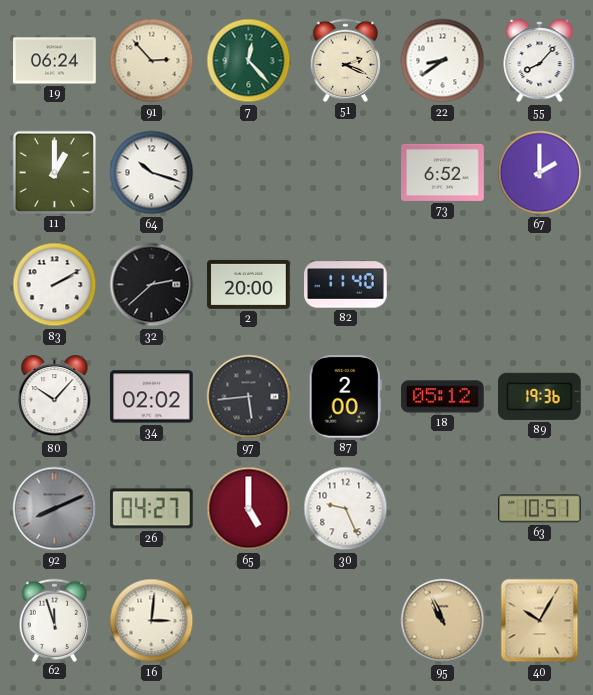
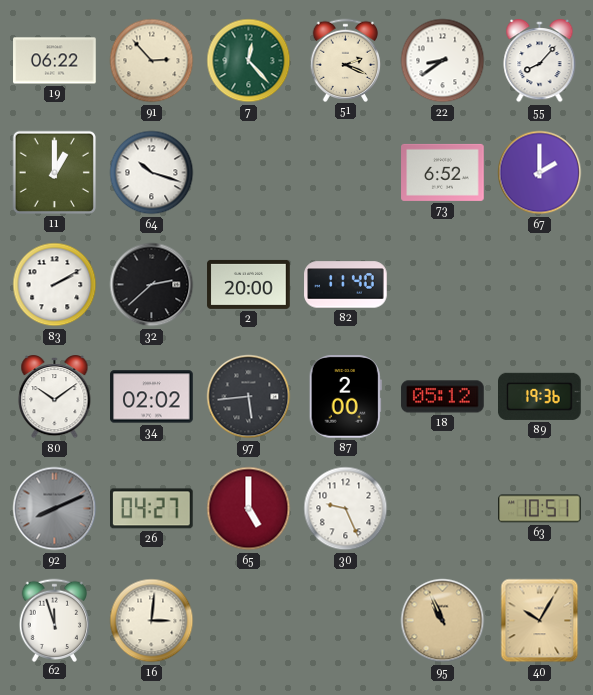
19: 06:24 -> 06:22 (55, 61)
80: 10:07 -> 10:09 (55, 398)
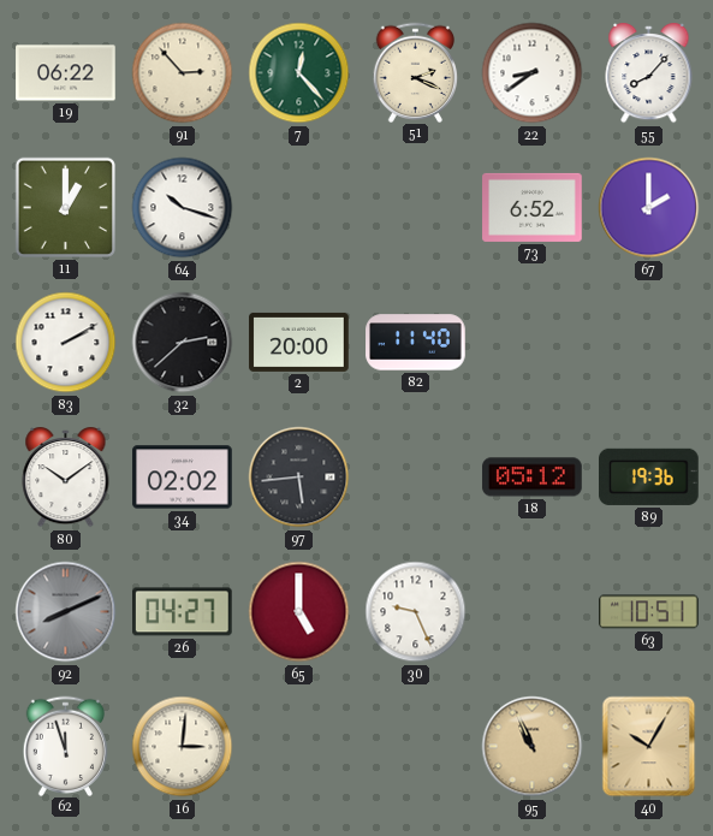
87: 2:00 -> none (345, 397)
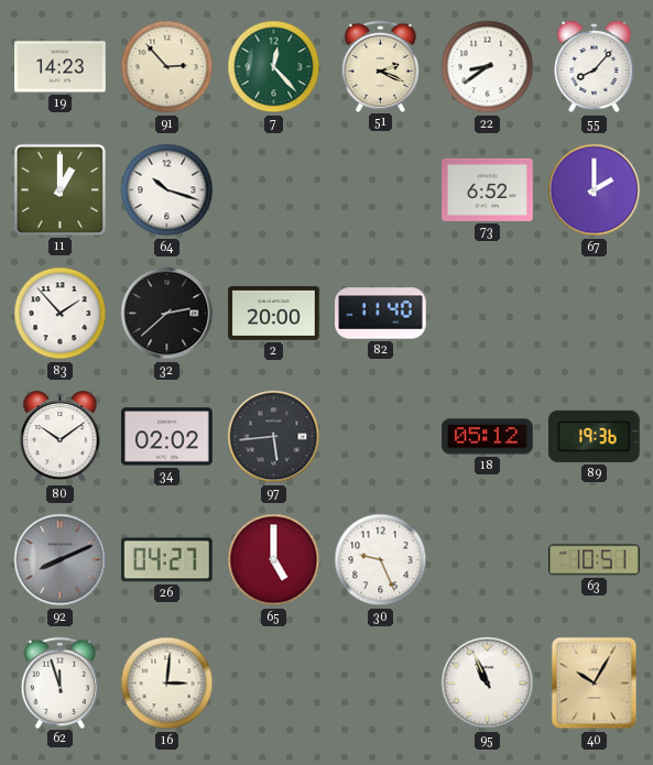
19: 06:22 -> 14:23 (61, 67)
83: 2:10 -> 1:53 (61, 314)
95 dial: champagne -> white (488, 684)
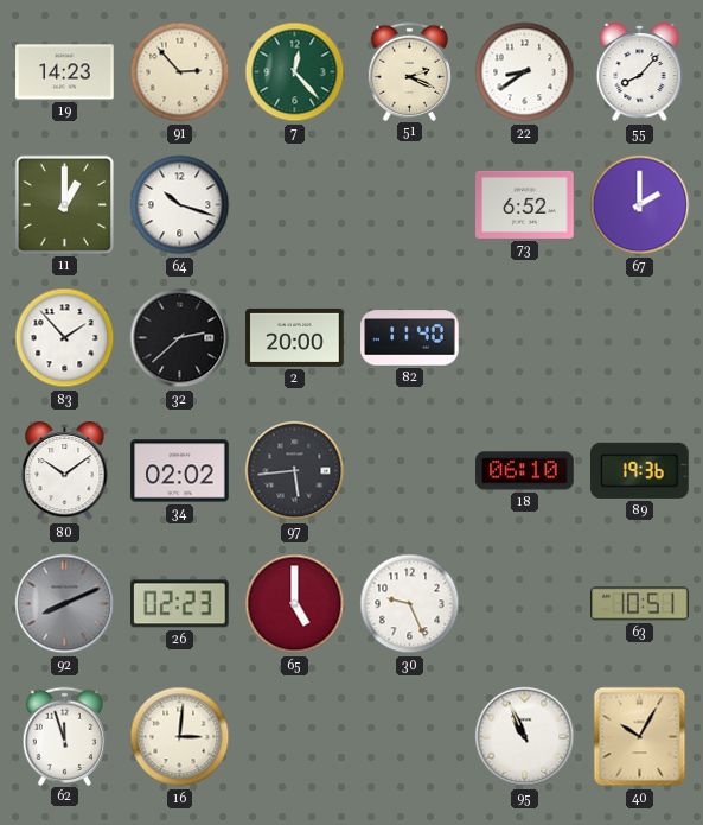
18: 05:12 -> 06:10 (525, 471)
26: 04:27 -> 02:23 (180, 604)
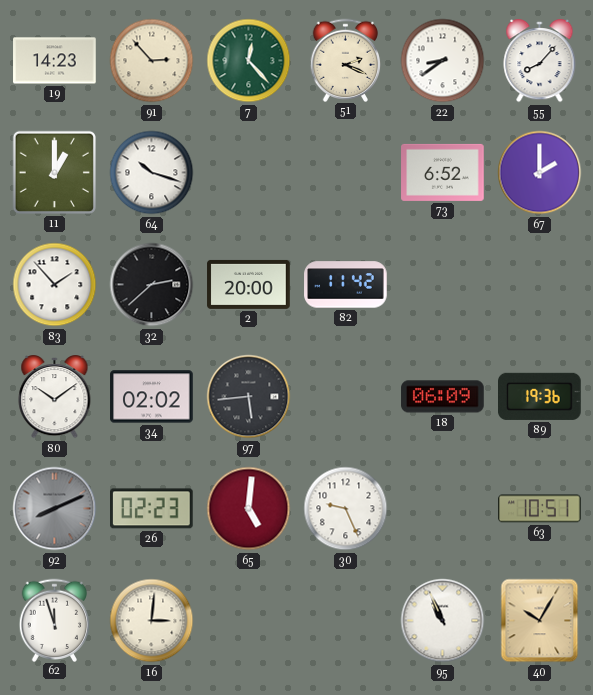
82: 11:40 -> 11:42 (346, 285)
18: 06:10 -> 06:09 (443, 397)
65: 5:00 -> 5:01 (249, 509)
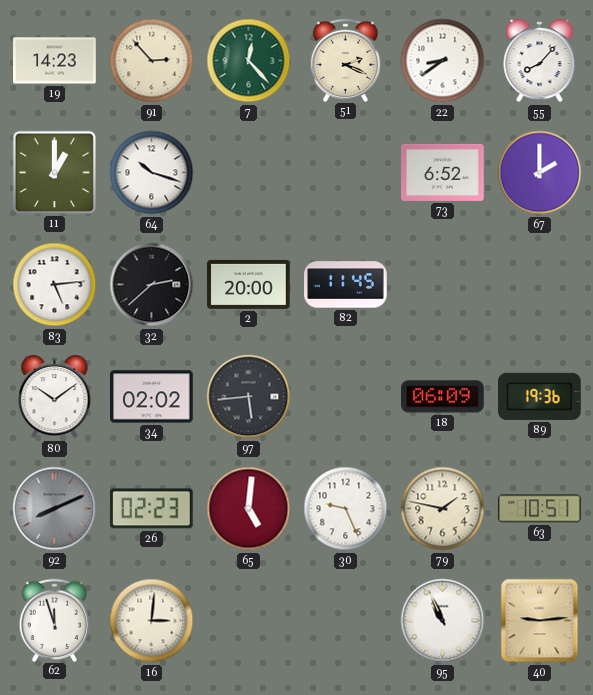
83: 1:53 -> 5:14 (55, 285)
82: 11:42 -> 11:45 (346, 285)
79: none -> 1:47 (443, 509)
40: 10:05 -> 9:14 (540, 621)
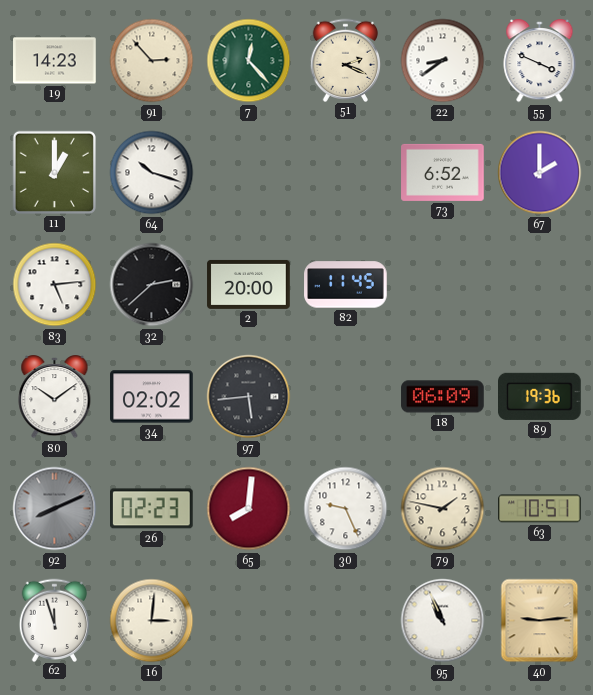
55: 8:07 -> 3:49 (540, 62)
65: 5:01 -> 8:01 (249, 509)
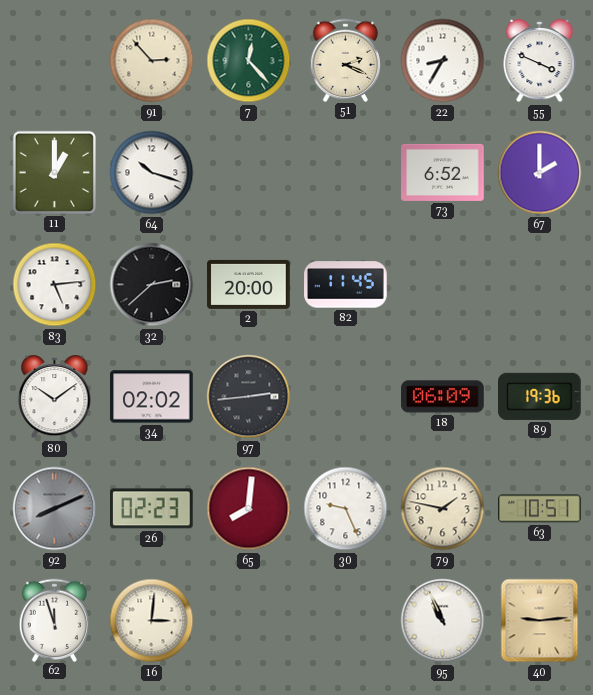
19: 14:23 -> none (55, 61)
22: 8:39 -> 8:35 (443, 61)
97: 5:44 -> 2:44 (249, 397)
